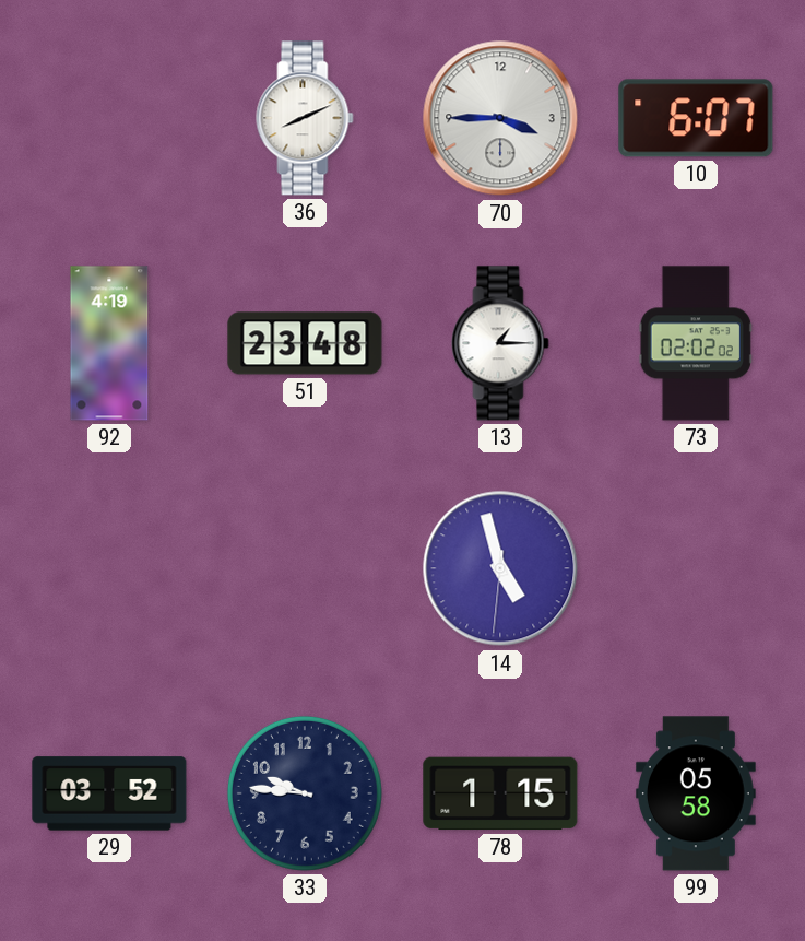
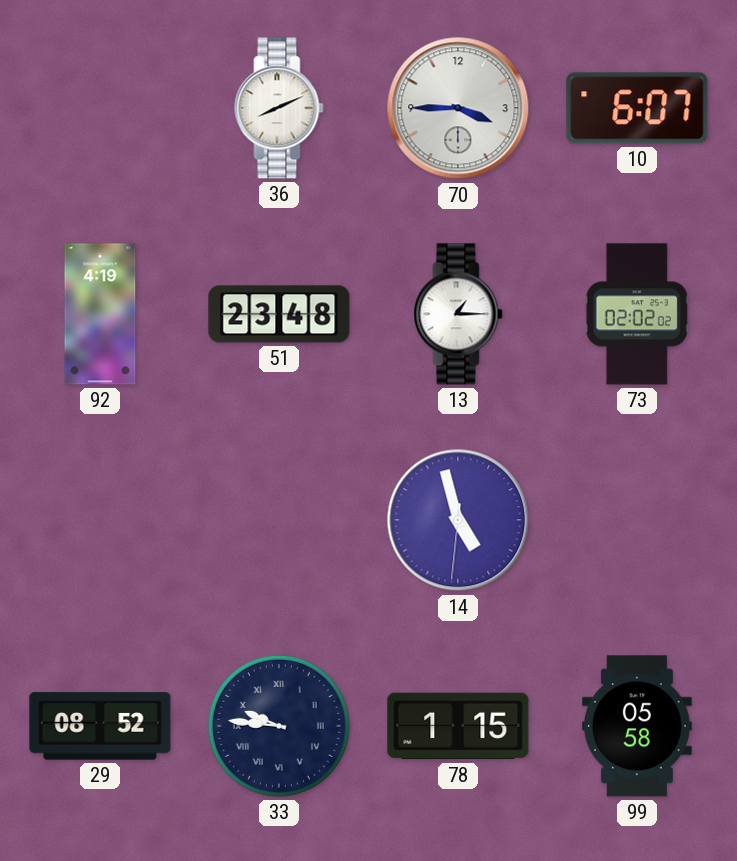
29: 03:52 -> 08:52 (100, 726)
33 numerals: Arabic -> Roman (279, 726)
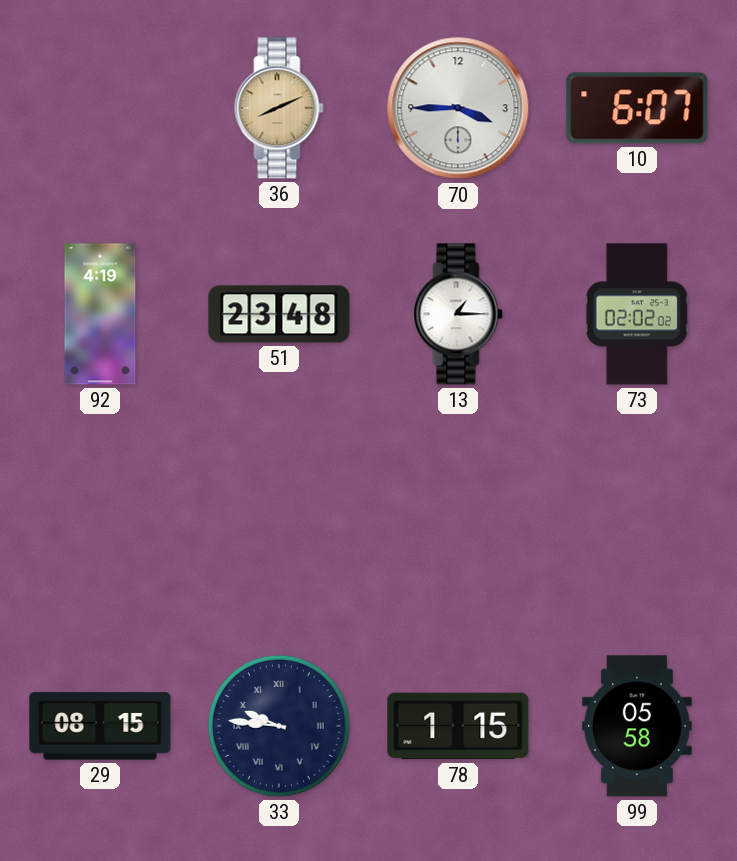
36 dial: white -> champagne (279, 108)
14: 4:57 -> none (458, 520)
29: 08:52 -> 08:15 (100, 726)
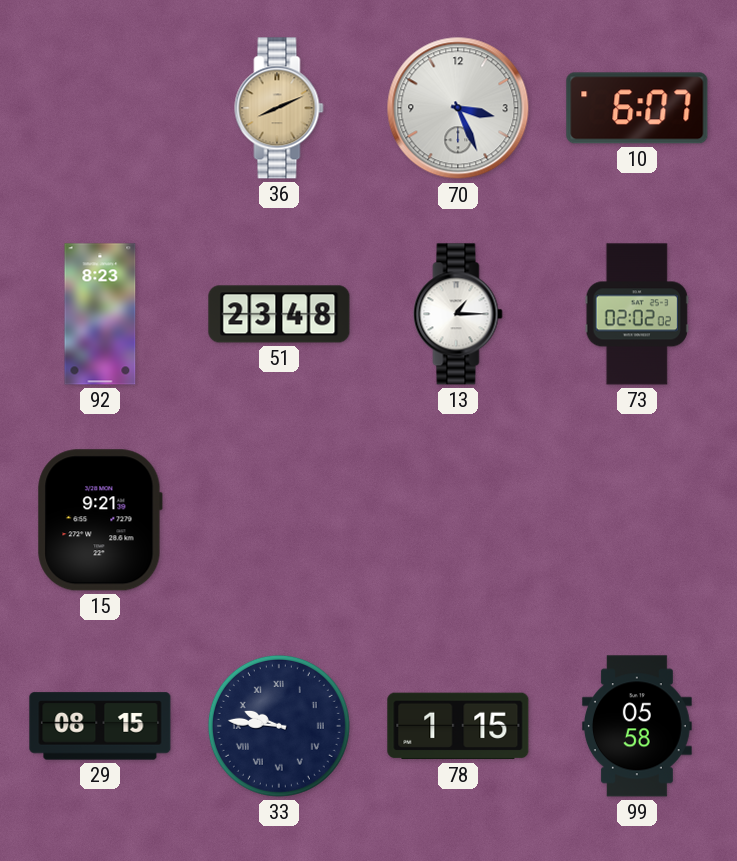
70: 3:45 -> 3:26 (458, 108)
92: 4:19 -> 8:23 (100, 314)
15: none -> 9:21 (100, 520)
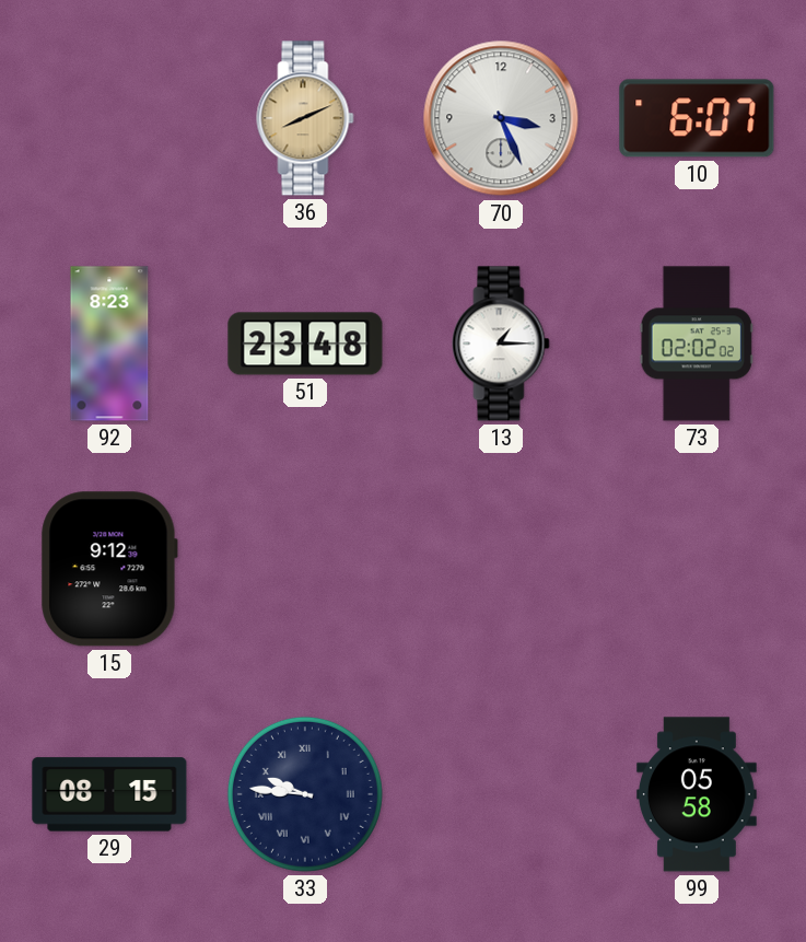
15: 9:21 -> 9:12 (109, 569)
78: 1:15 -> none (458, 726)
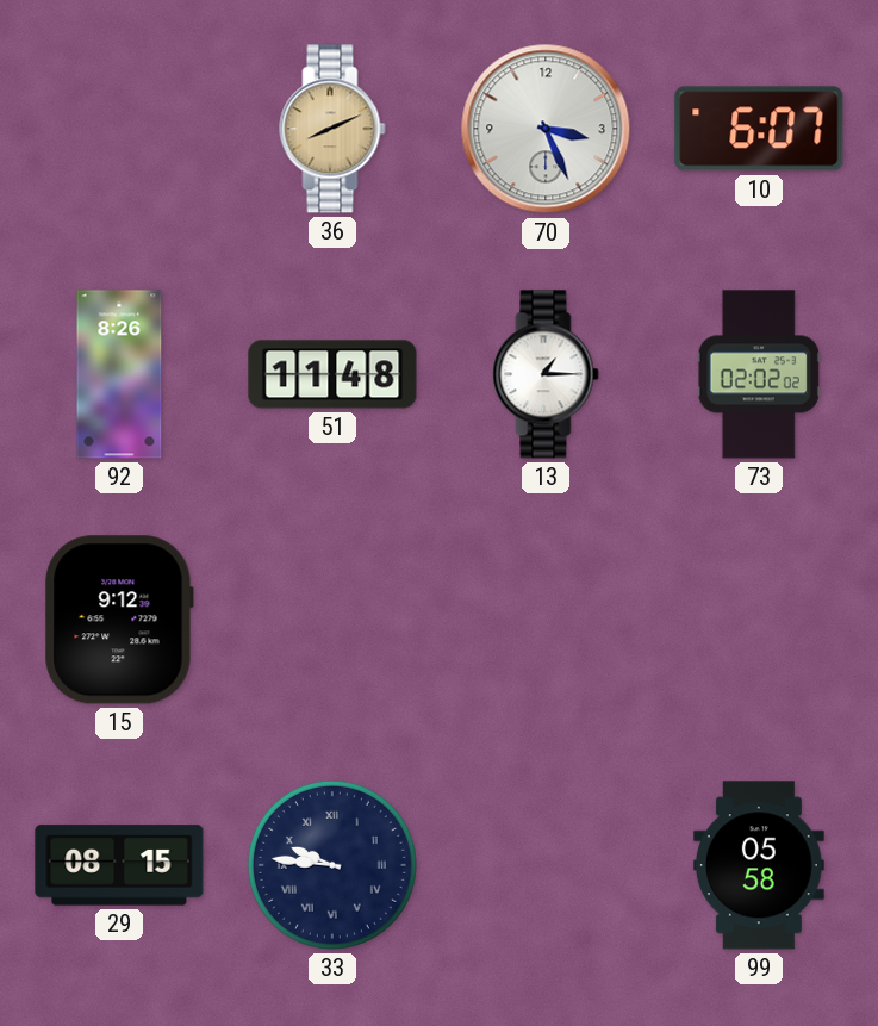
92: 8:23 -> 8:26 (119, 374)
51: 23:48 -> 11:48 (332, 374)
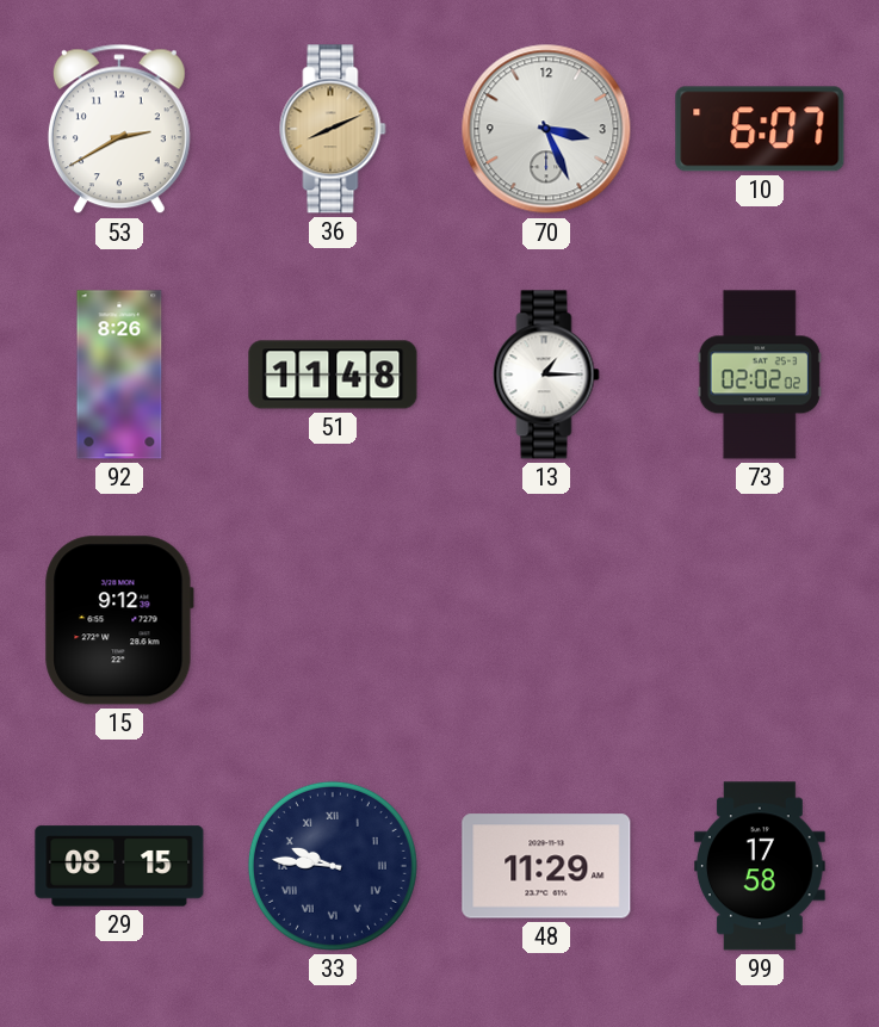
53: none -> 2:40 (119, 129)
48: none -> 11:29 (546, 866)
99: 05:58 -> 17:58 (760, 866)
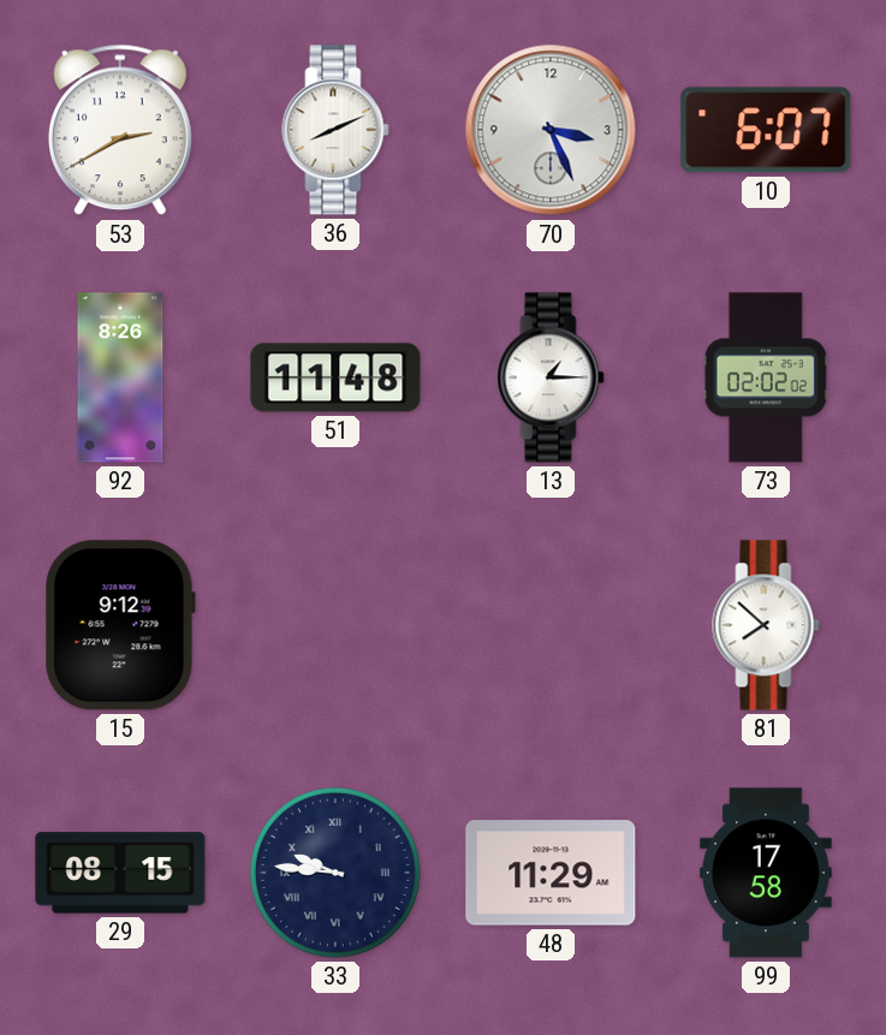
36 dial: champagne -> white (335, 130)
81: none -> 7:52 (766, 625)
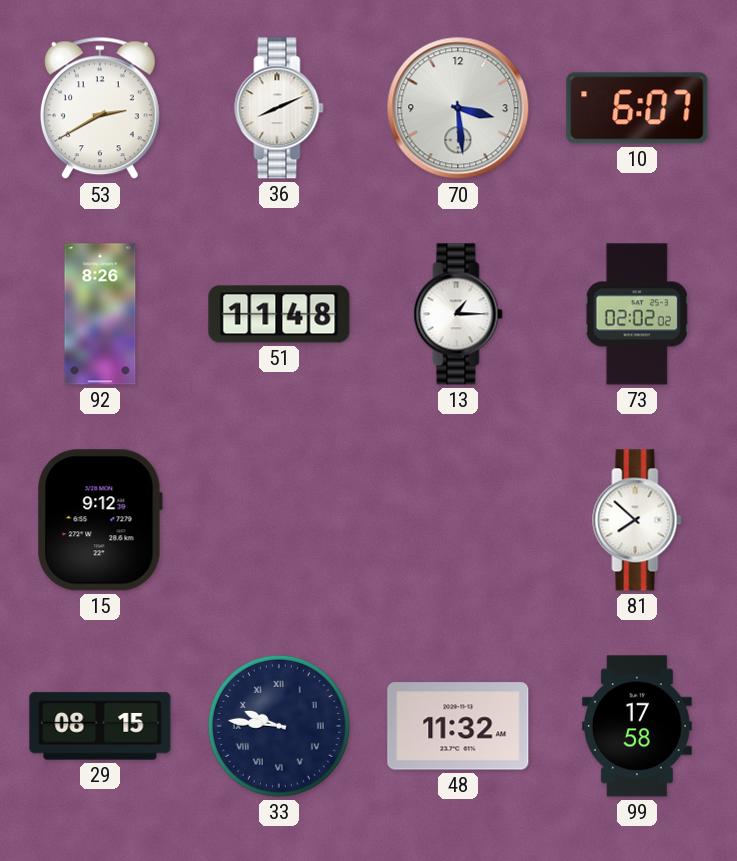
70: 3:26 -> 3:29 (458, 108)
48: 11:29 -> 11:32 (458, 726)
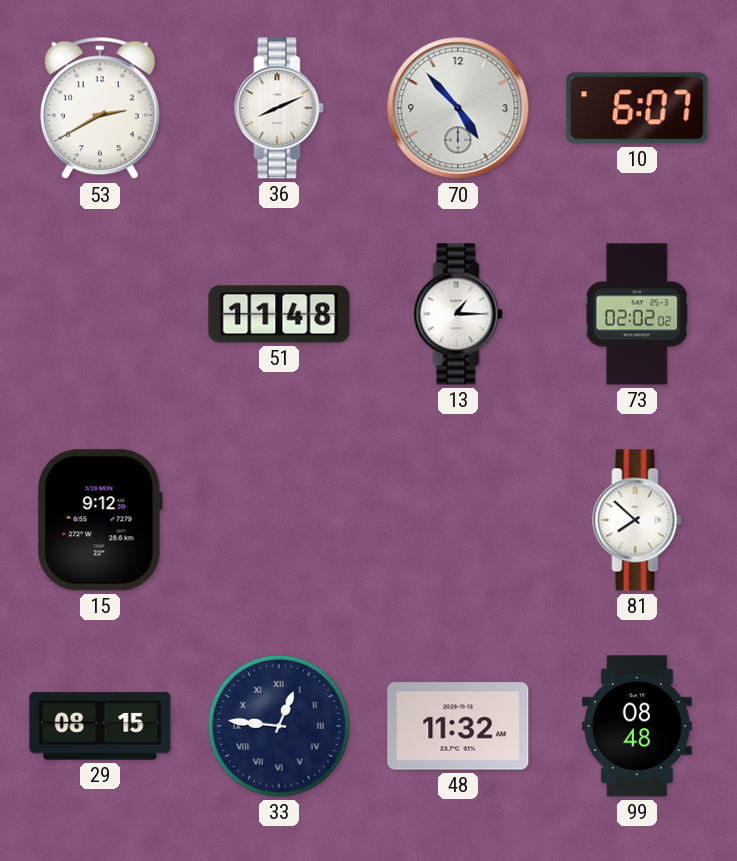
70: 3:29 -> 4:53 (458, 108)
92: 8:26 -> none (100, 314)
33: 9:46 -> 12:46 (279, 726)
99: 17:58 -> 08:48 (637, 726)
